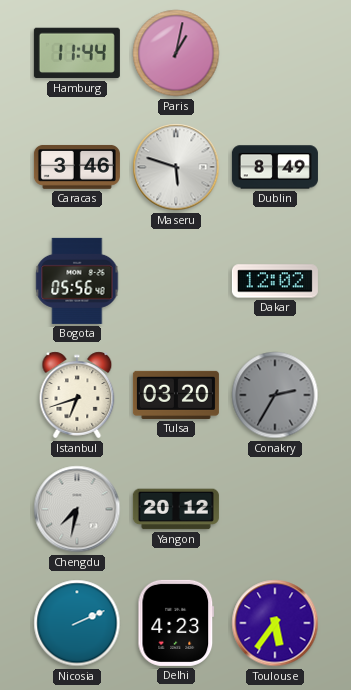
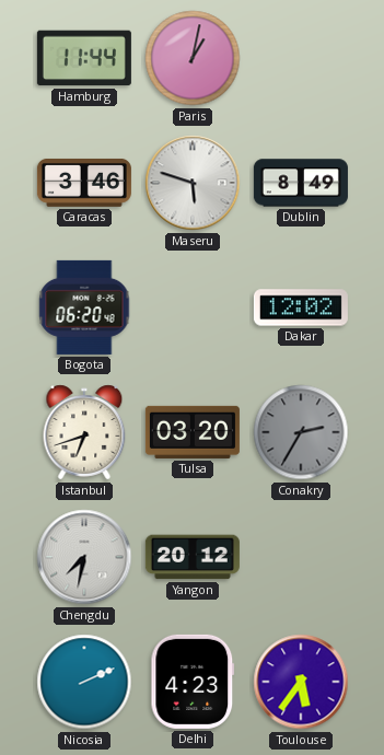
Bogota: 05:56 -> 06:20 (84, 307)
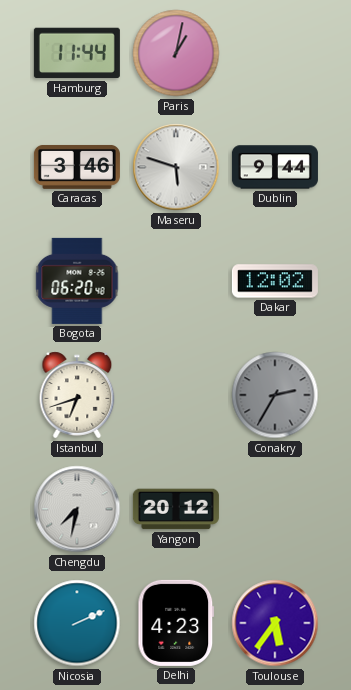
Dublin: 8:49 -> 9:44 (275, 167)
Tulsa: 03:20 -> none (193, 432)
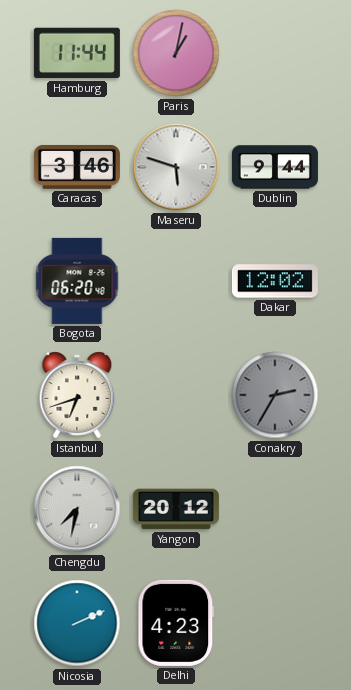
Toulouse: 5:36 -> none (275, 623)
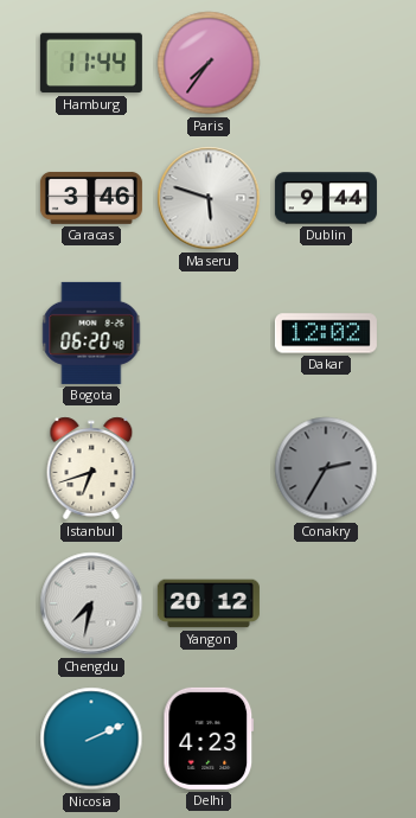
Paris: 1:02 -> 7:36 (209, 63)
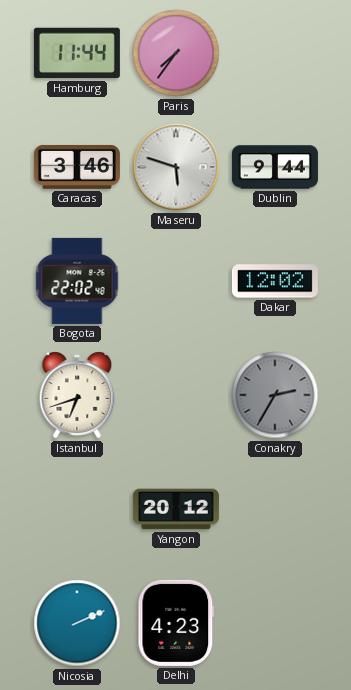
Bogota: 06:20 -> 22:02 (77, 281)
Chengdu: 7:32 -> none (91, 603)
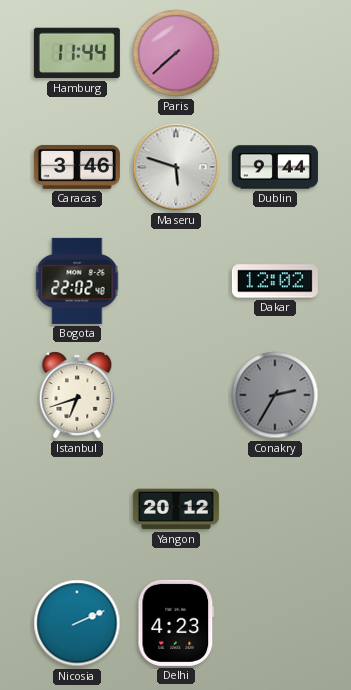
Paris: 7:36 -> 7:38 (176, 53)
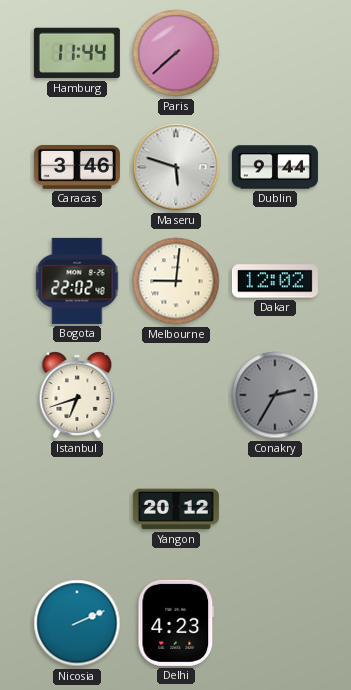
Melbourne: none -> 9:01 (176, 281)
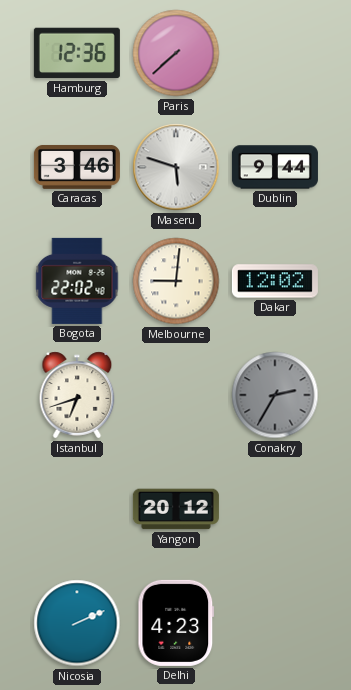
Hamburg: 11:44 -> 12:36 (77, 53)
